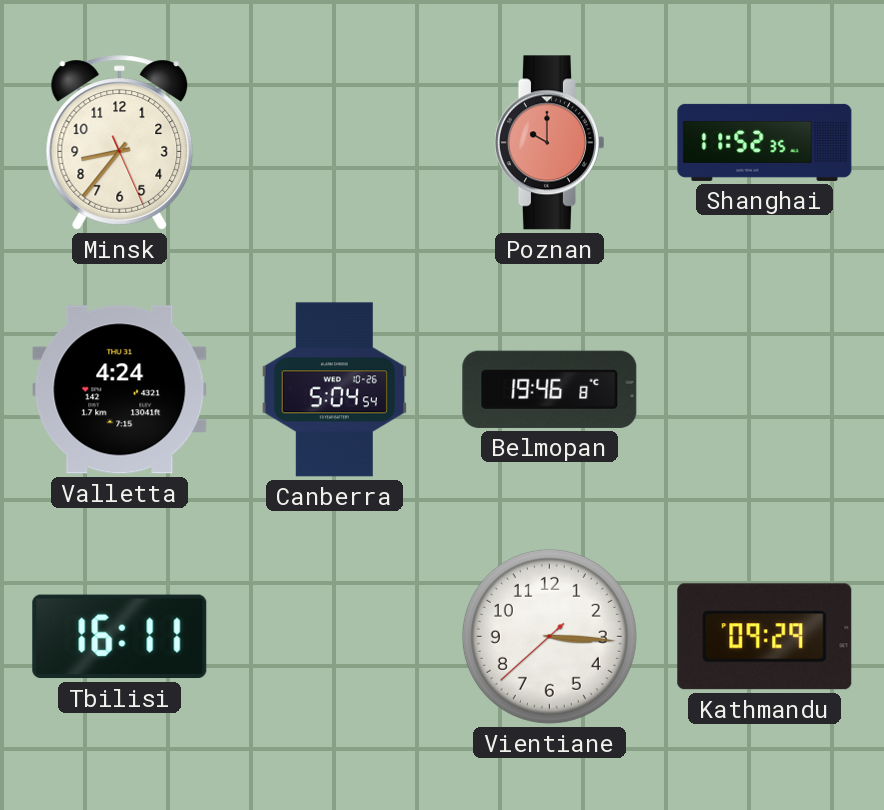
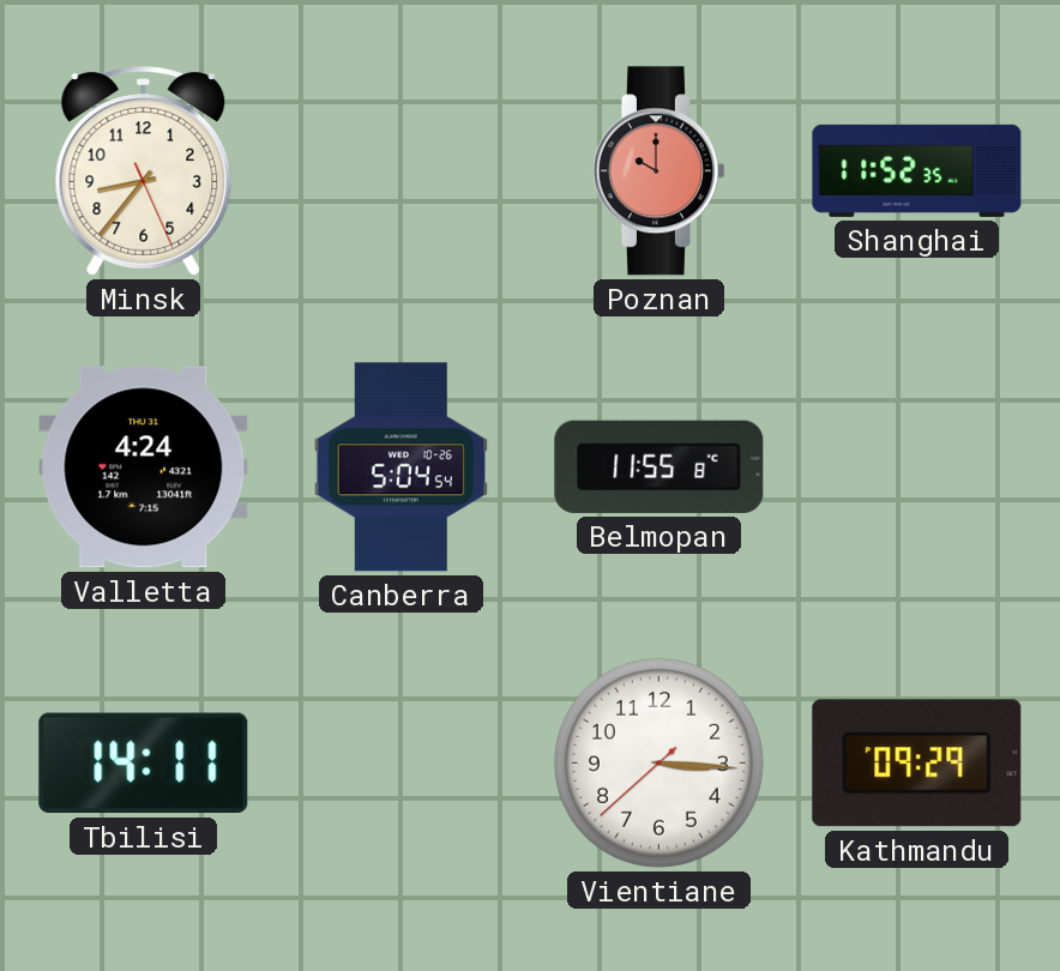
Belmopan: 19:46 -> 11:55 (660, 466)
Tbilisi: 16:11 -> 14:11 (144, 764)
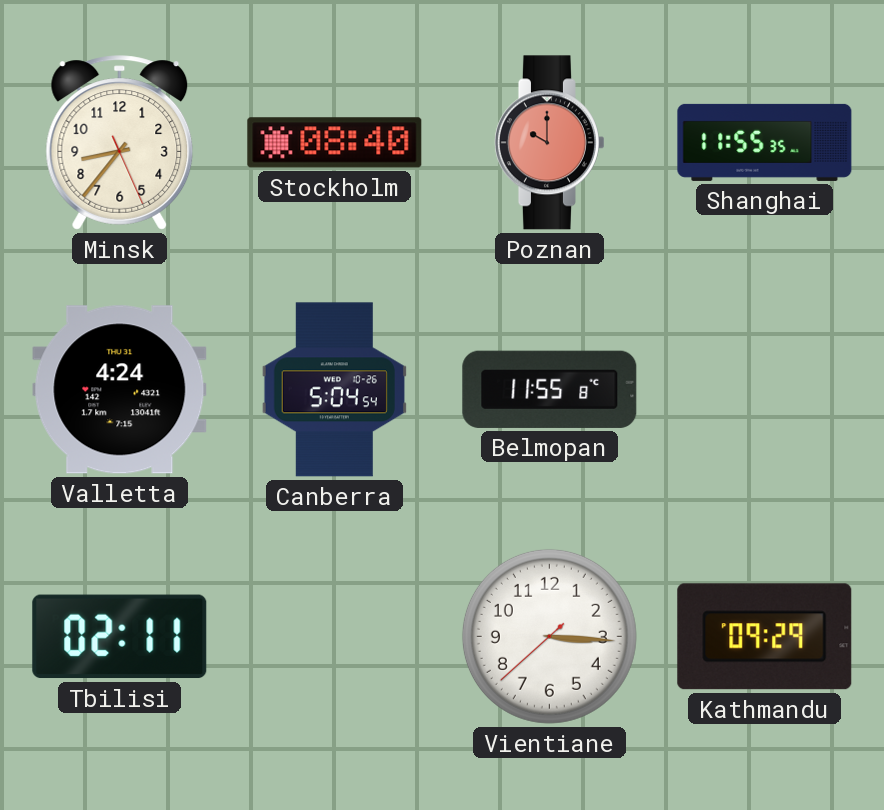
Stockholm: none -> 08:40 (335, 143)
Shanghai: 11:52 -> 11:55 (765, 142)
Tbilisi: 14:11 -> 02:11 (120, 637)
